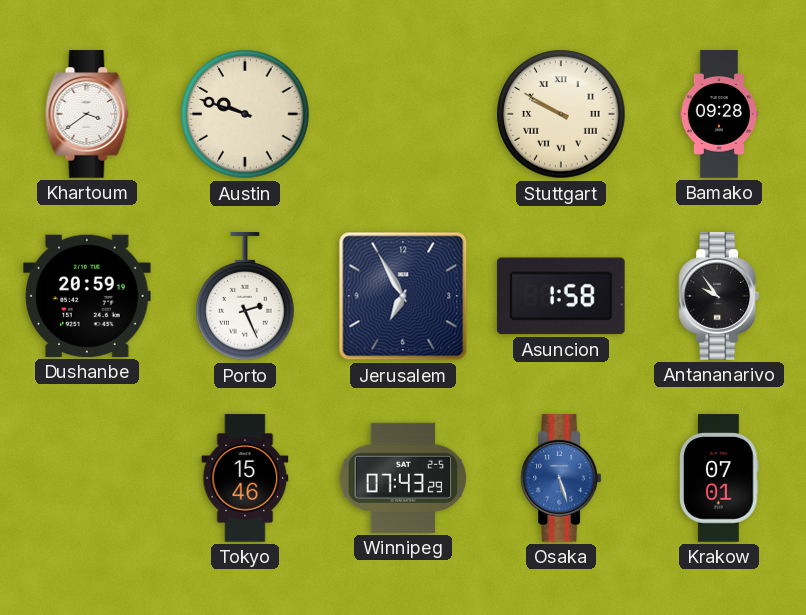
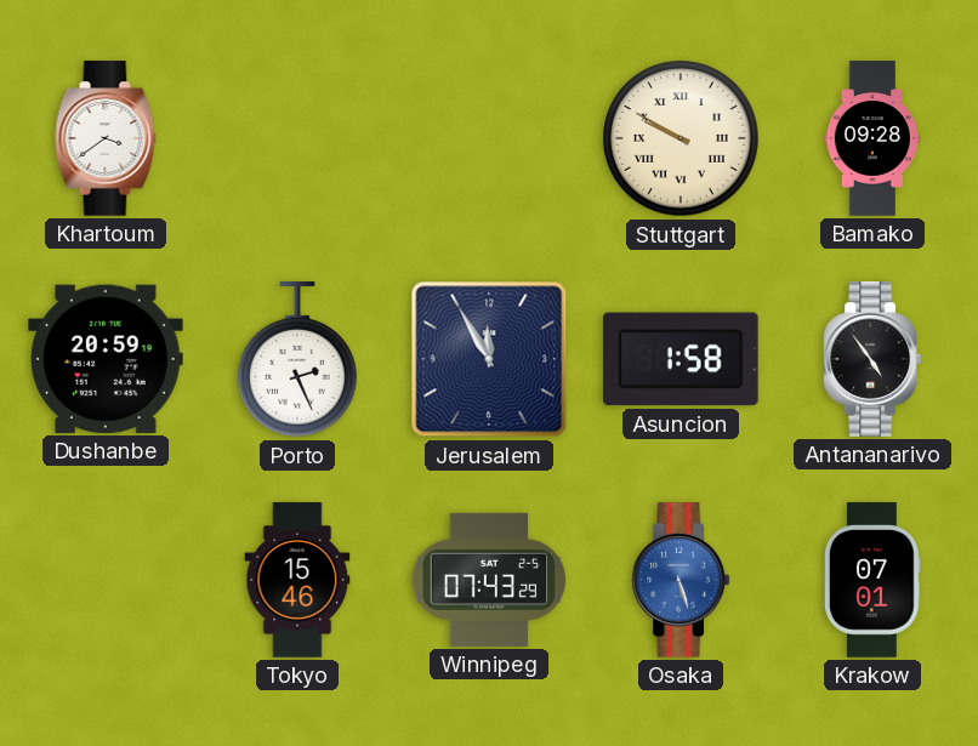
Austin: 9:48 -> none (245, 114)
Jerusalem: 6:55 -> 11:55 (489, 359)
Antananarivo: 9:54 -> 4:54 (872, 359)
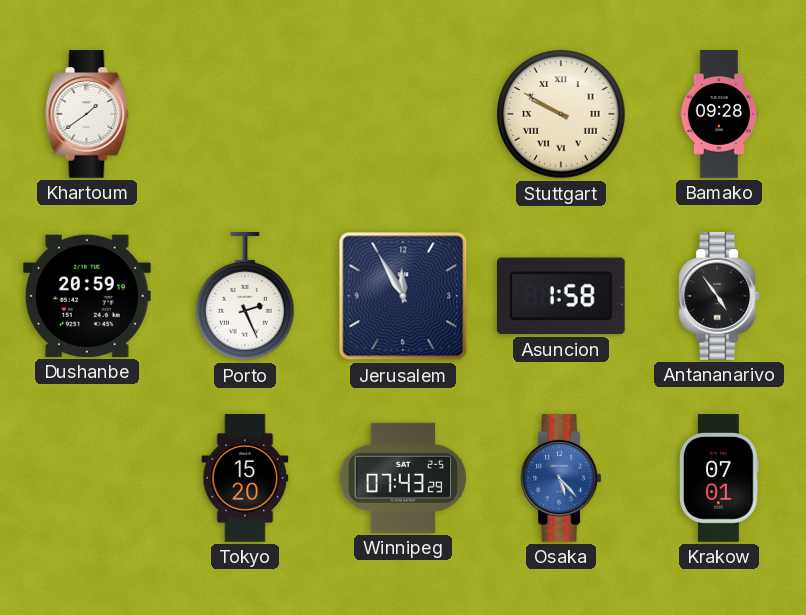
Khartoum: 3:39 -> 1:39 (87, 114)
Tokyo: 15:46 -> 15:20 (245, 478)
Osaka: 5:27 -> 5:23 (561, 478)
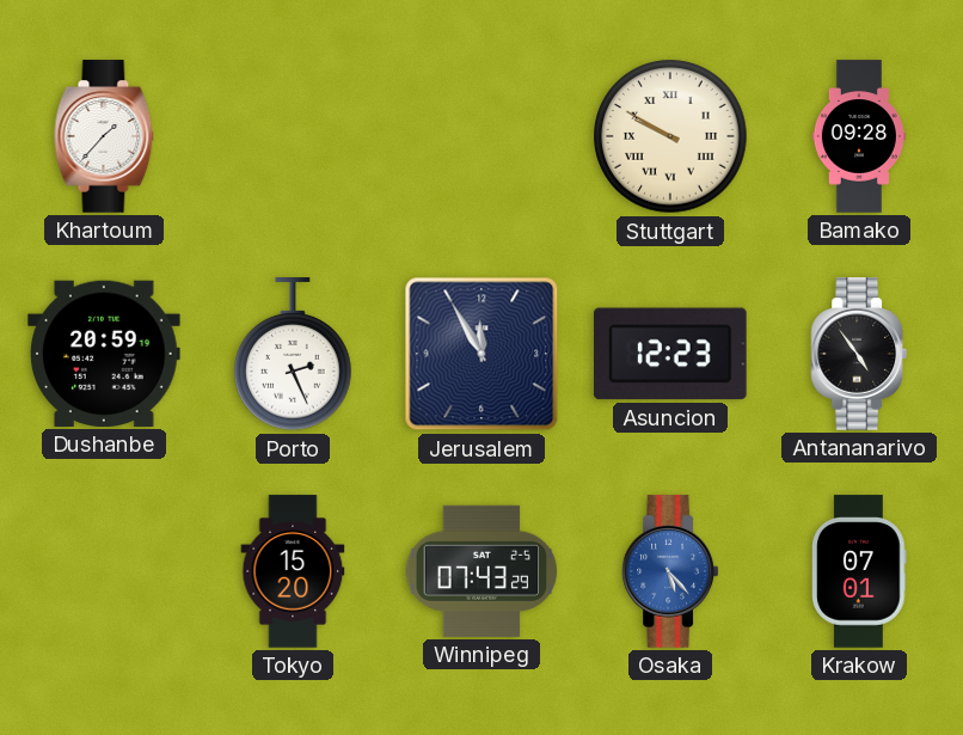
Khartoum: 1:39 -> 1:37 (104, 136)
Asuncion: 1:58 -> 12:23 (670, 354)
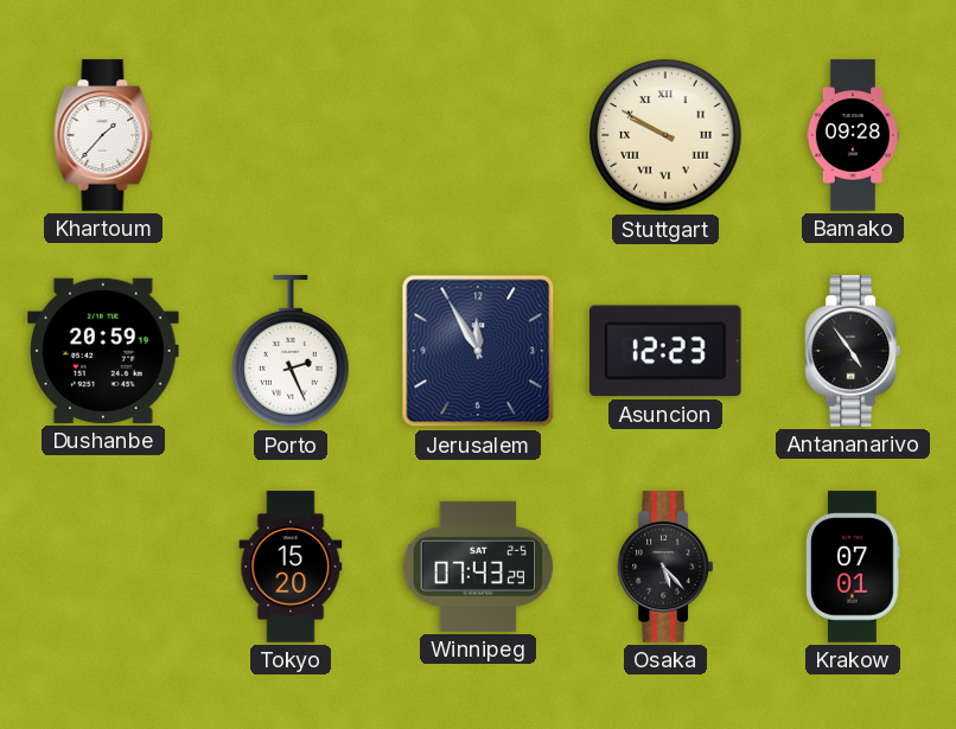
Osaka dial: blue -> black (665, 567)
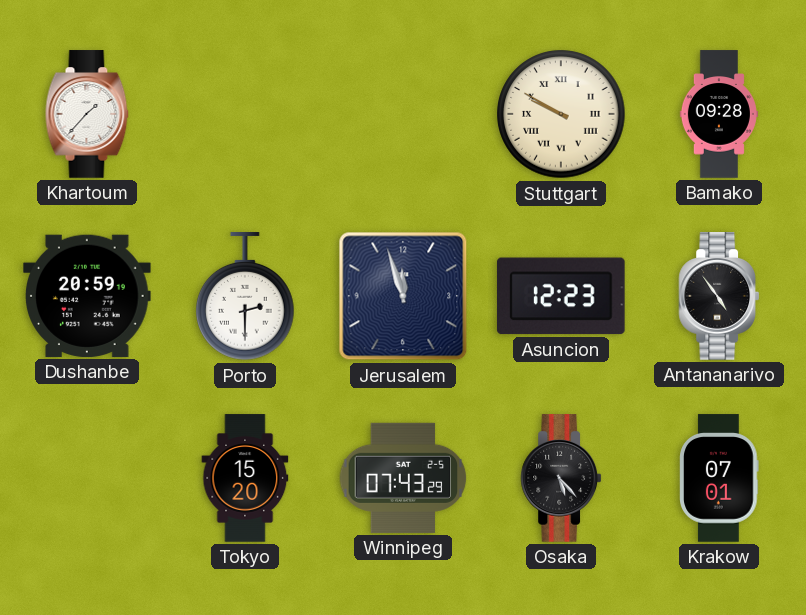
Porto: 2:26 -> 2:30 (246, 297)
Jerusalem: 11:55 -> 11:57 (403, 296)
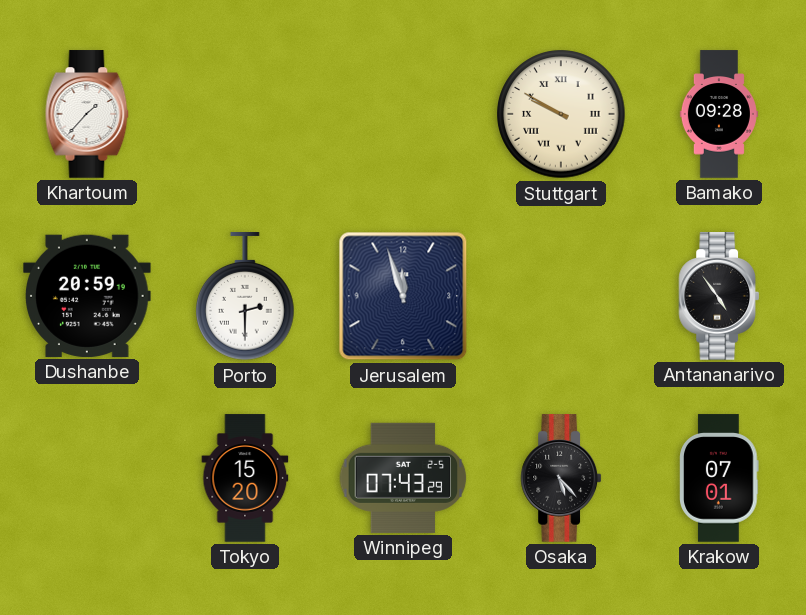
Asuncion: 12:23 -> none (561, 296)
